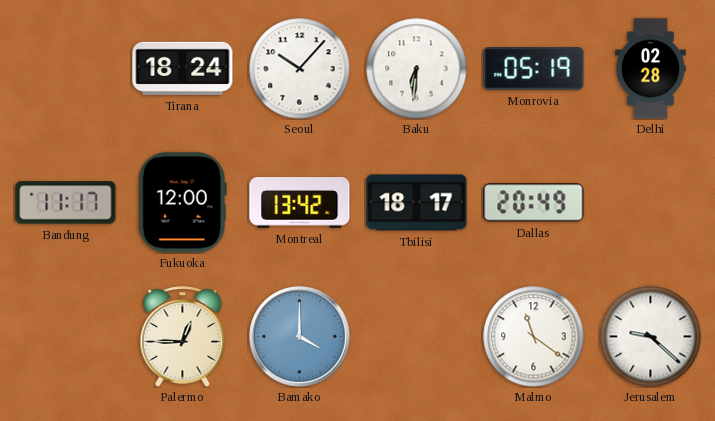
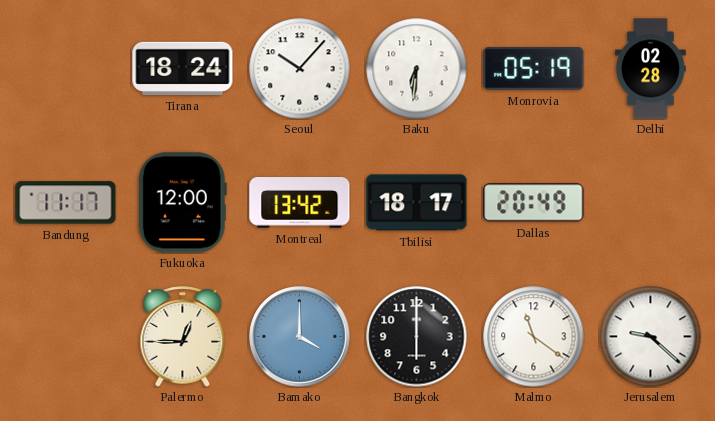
Bangkok: none -> 6:00 (417, 337)
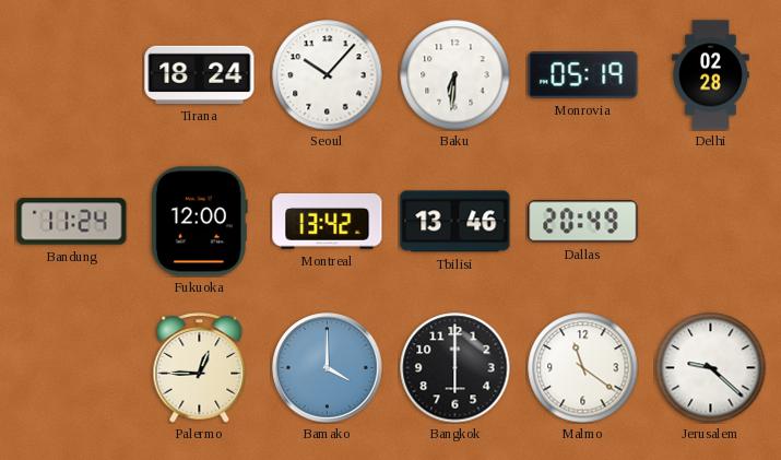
Bandung: 11:17 -> 11:24 (72, 222)
Tbilisi: 18:17 -> 13:46 (455, 222)
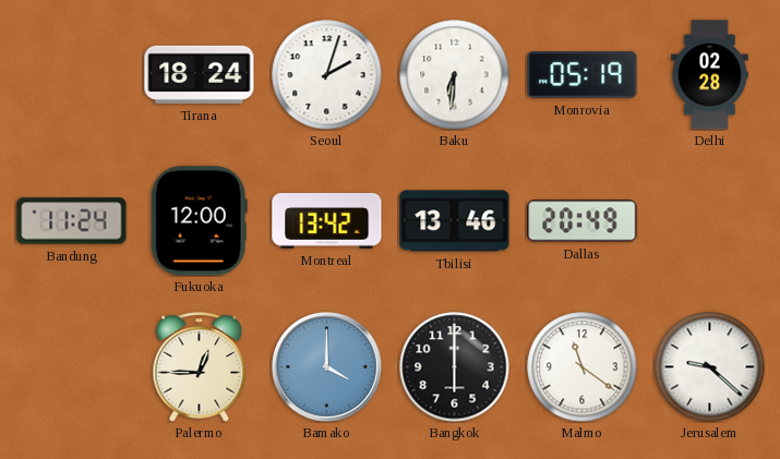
Seoul: 10:07 -> 2:03 (327, 75)
